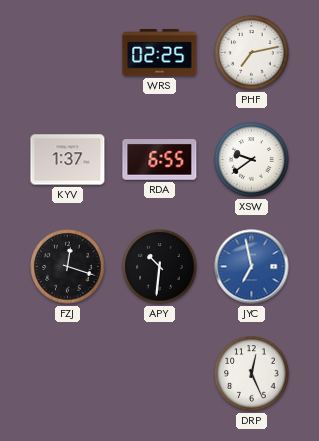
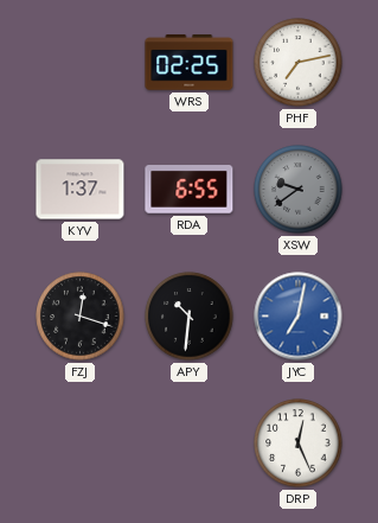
XSW dial: white -> grey (299, 190)
JYC: 6:58 -> 7:02 (299, 317)
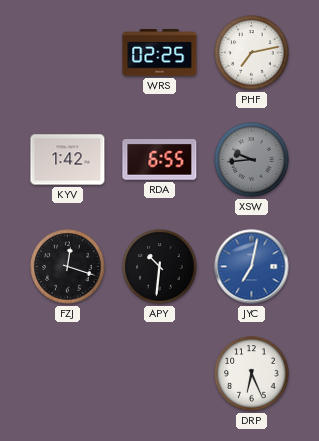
KYV: 1:37 -> 1:42 (68, 160)
XSW: 9:39 -> 9:44 (252, 160)
DRP: 12:26 -> 6:26 (252, 374)
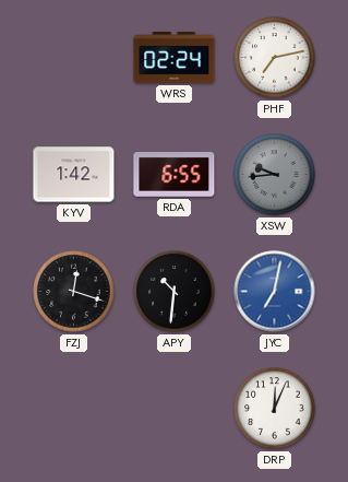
WRS: 02:25 -> 02:24 (175, 58)
DRP: 6:26 -> 12:04 (275, 409)
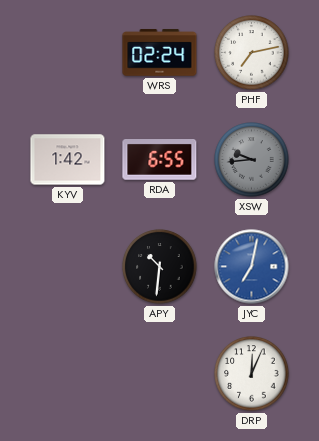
FZJ: 12:18 -> none (74, 292)
